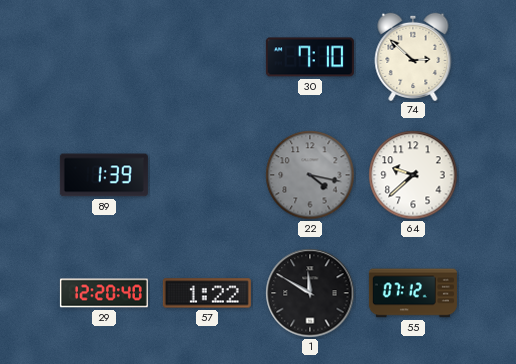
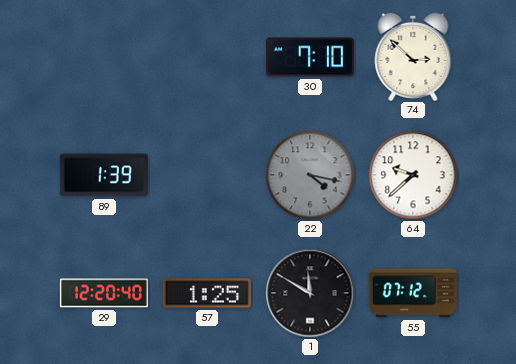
57: 1:22 -> 1:25 (207, 293)
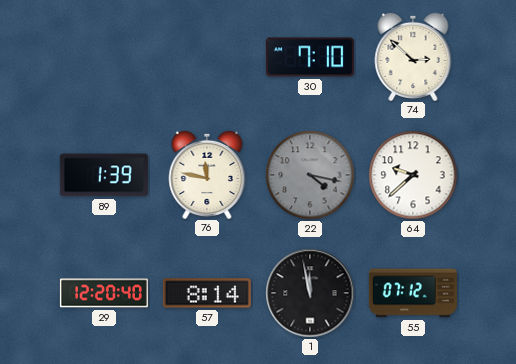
76: none -> 11:47 (207, 174)
57: 1:25 -> 8:14 (207, 293)
1: 11:50 -> 11:58 (310, 293)
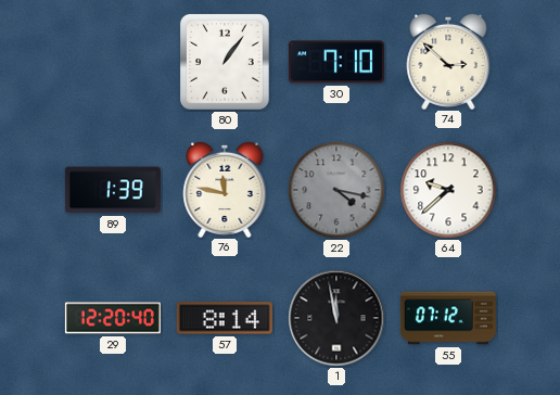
80: none -> 1:06 (225, 63)
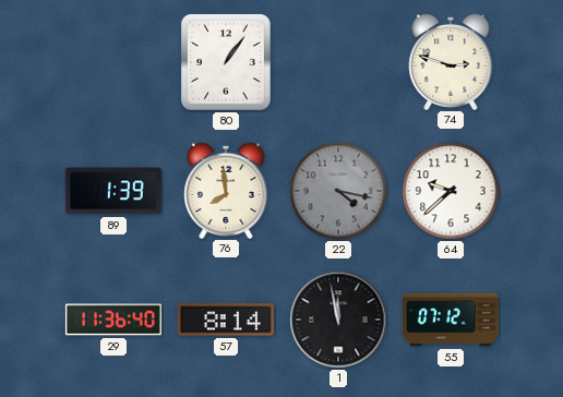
30: 7:10 -> none (336, 62)
74: 2:52 -> 2:48 (451, 61)
76: 11:47 -> 7:59 (226, 190)
29: 12:20 -> 11:36 (113, 320)
